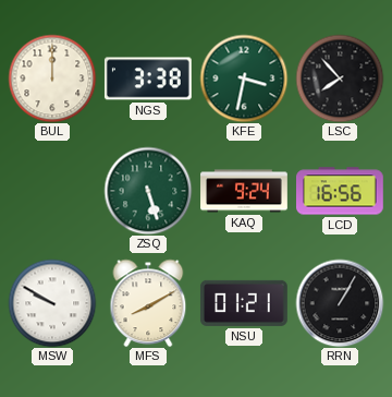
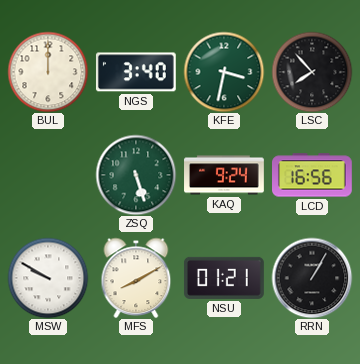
NGS: 3:38 -> 3:40 (136, 72)
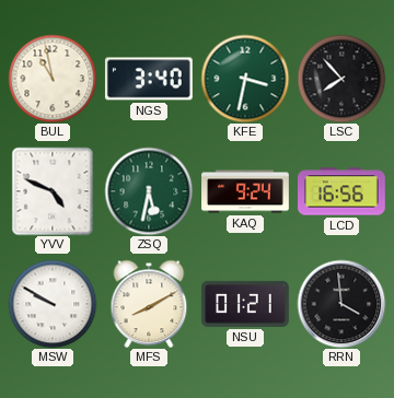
BUL: 12:00 -> 10:58 (53, 79)
YVV: none -> 4:49 (53, 191)
ZSQ: 5:27 -> 5:32 (149, 191)
RRN: 1:05 -> 3:59 (341, 304)
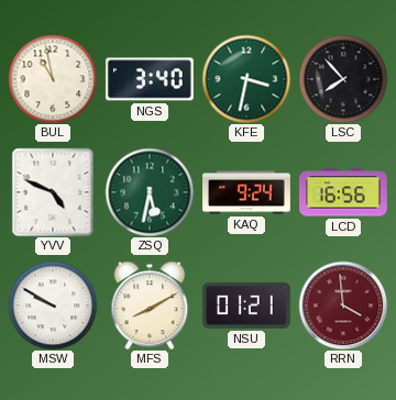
RRN dial: black -> burgundy (343, 305)
